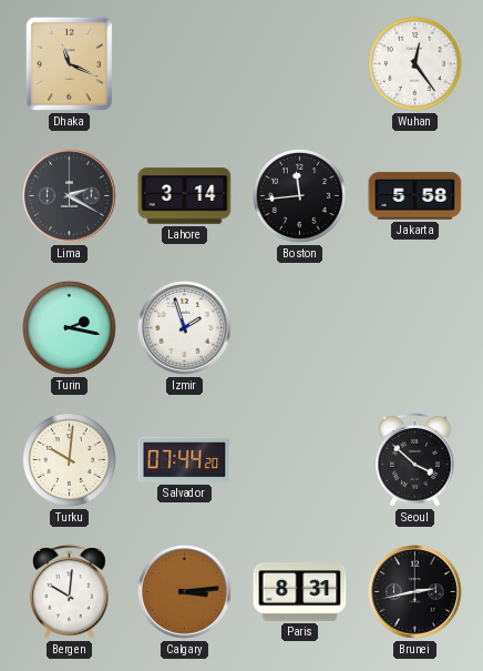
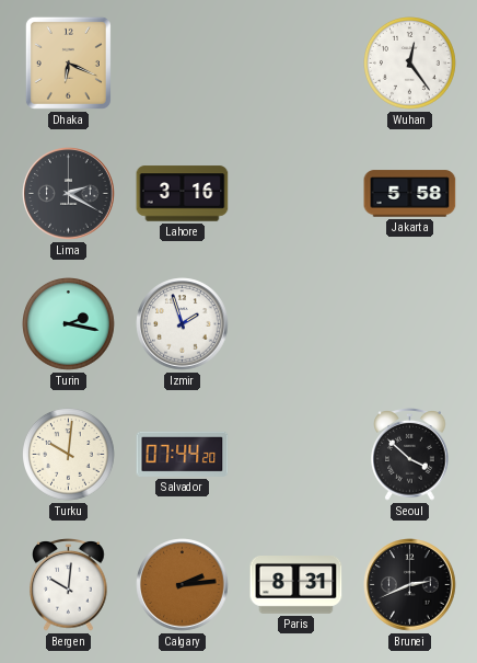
Dhaka: 11:19 -> 6:19 (68, 62)
Lahore: 3:14 -> 3:16 (183, 194)
Boston: 11:44 -> none (300, 196)
Calgary: 3:14 -> 2:14 (183, 585)
Brunei: 2:43 -> 2:41 (410, 585)
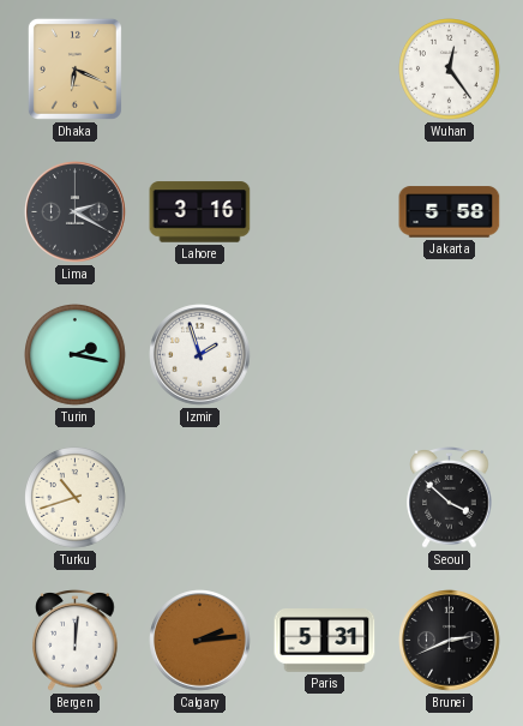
Turku: 10:01 -> 10:42 (76, 498)
Salvador: 07:44 -> none (183, 454)
Bergen: 10:01 -> 12:01 (76, 641)
Paris: 8:31 -> 5:31 (325, 641)
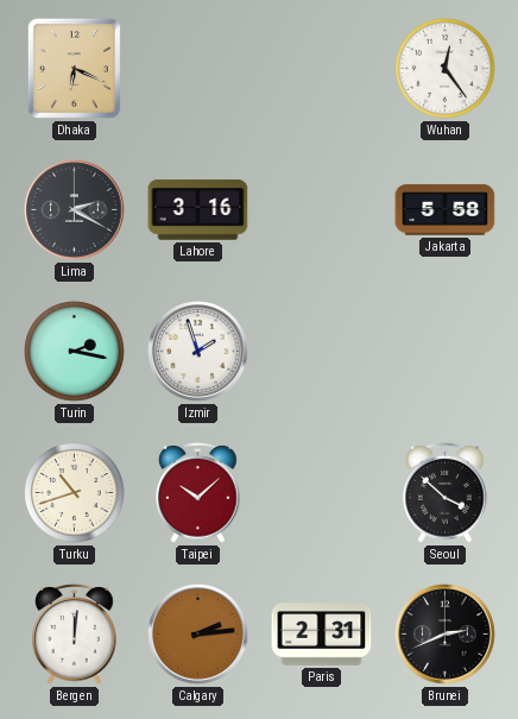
Taipei: none -> 10:08 (198, 493)
Paris: 5:31 -> 2:31 (322, 635)
